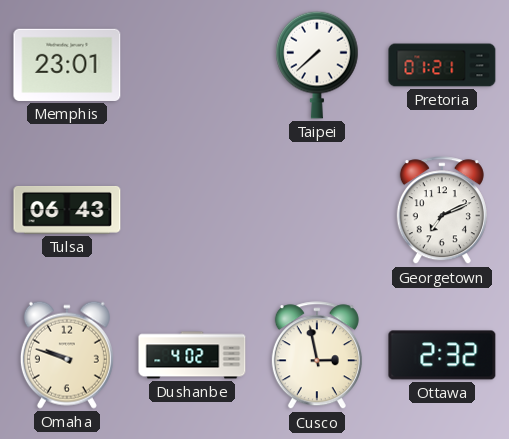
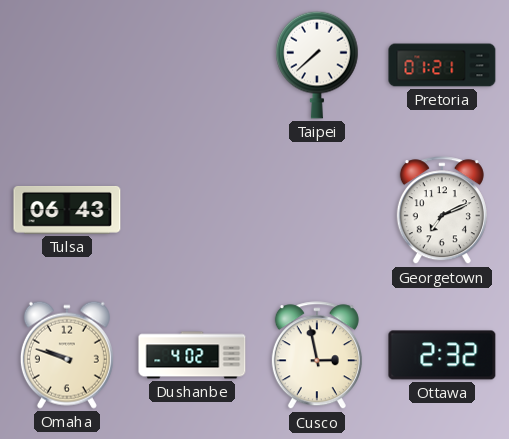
Memphis: 23:01 -> none (67, 65)
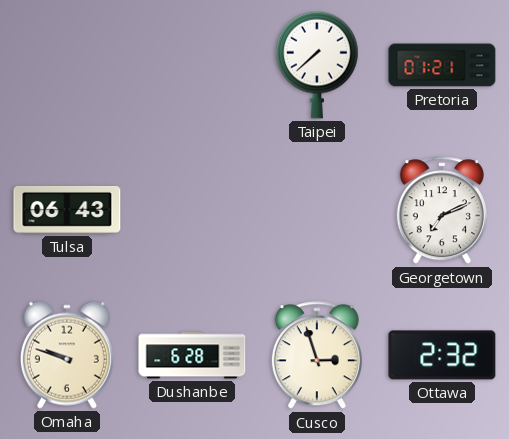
Dushanbe: 4:02 -> 6:28 (192, 355)
Cusco: 2:58 -> 2:57 (317, 356)
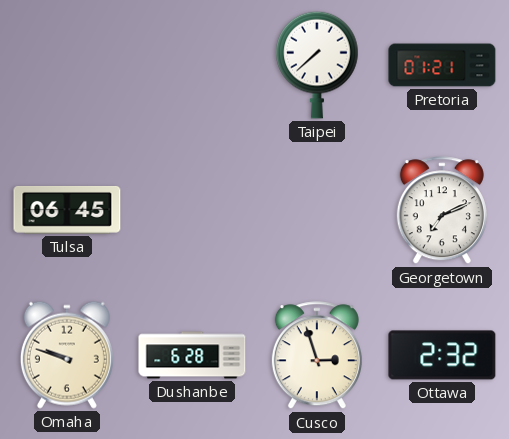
Tulsa: 06:43 -> 06:45 (67, 210)
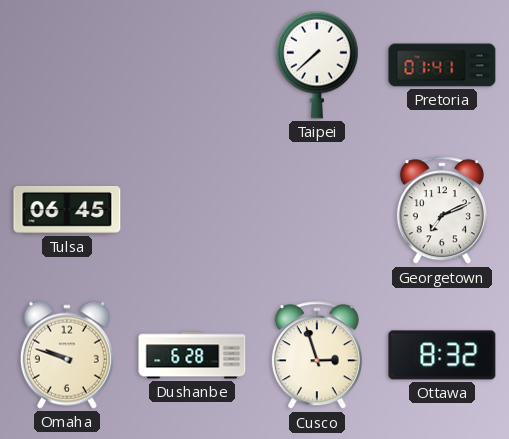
Pretoria: 01:21 -> 01:41 (442, 65)
Ottawa: 2:32 -> 8:32 (442, 355)
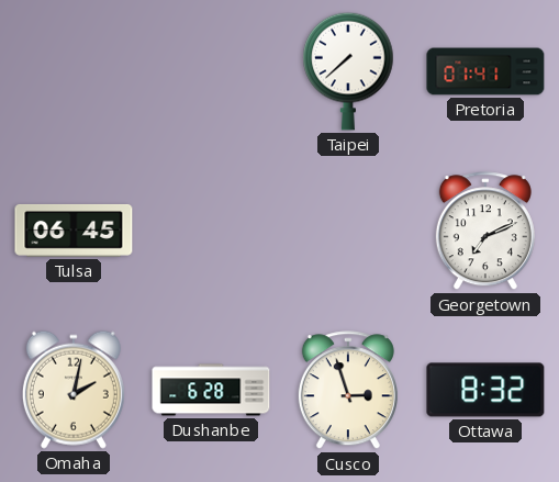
Omaha: 9:48 -> 2:02 (74, 390)
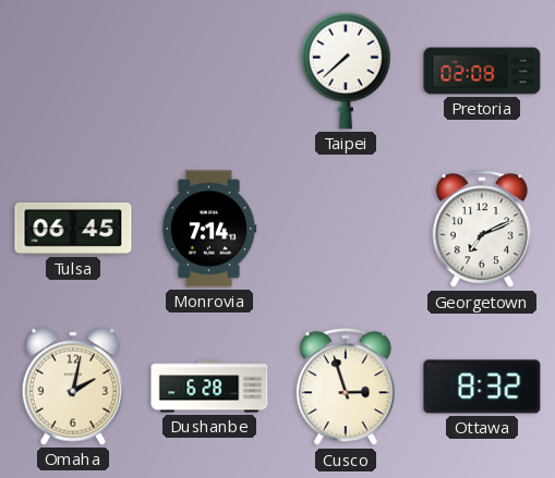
Pretoria: 01:41 -> 02:08 (482, 71)
Monrovia: none -> 7:14 (209, 229)
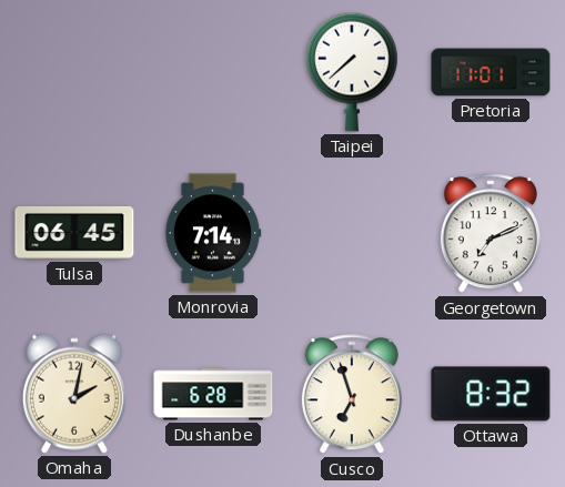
Pretoria: 02:08 -> 11:01 (491, 72)
Cusco: 2:57 -> 6:57 (352, 395)
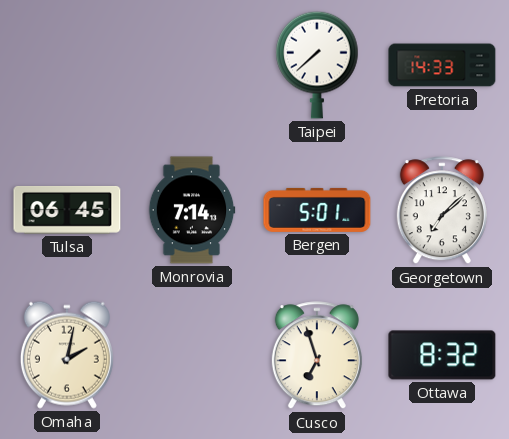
Pretoria: 11:01 -> 14:33 (442, 65)
Bergen: none -> 5:01 (317, 210)
Georgetown: 7:11 -> 7:08 (442, 211)
Dushanbe: 6:28 -> none (213, 394)
